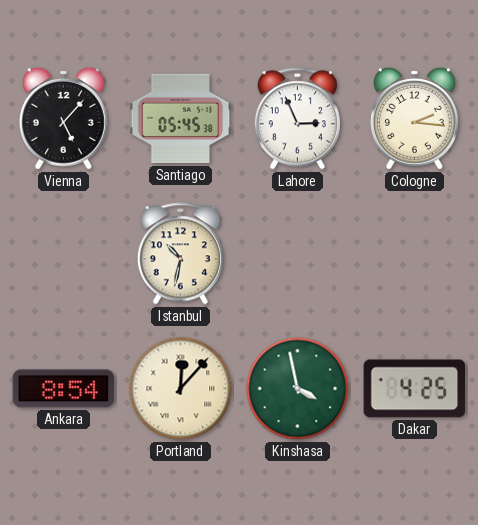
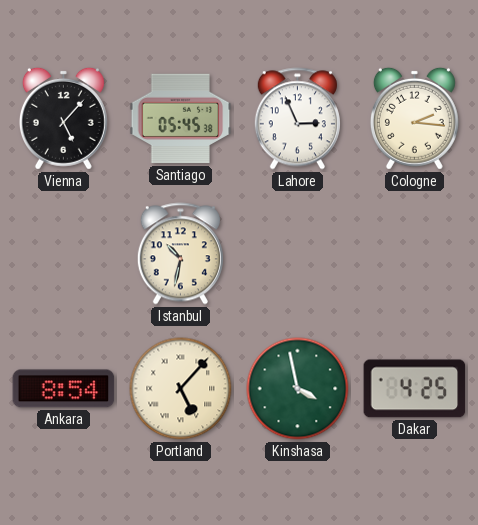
Portland: 12:07 -> 5:07 (181, 389)
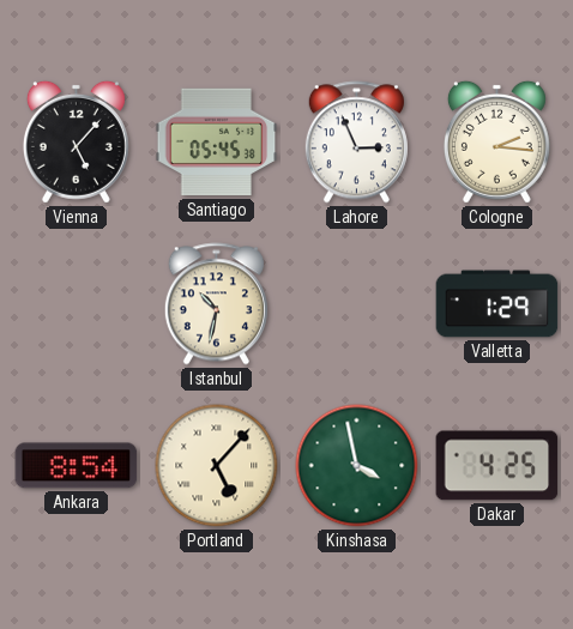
Valletta: none -> 1:29 (497, 304)
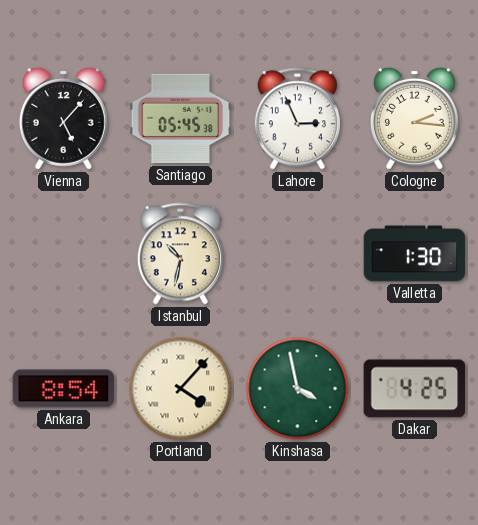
Valletta: 1:29 -> 1:30 (415, 254)
Portland: 5:07 -> 4:07 (181, 389)
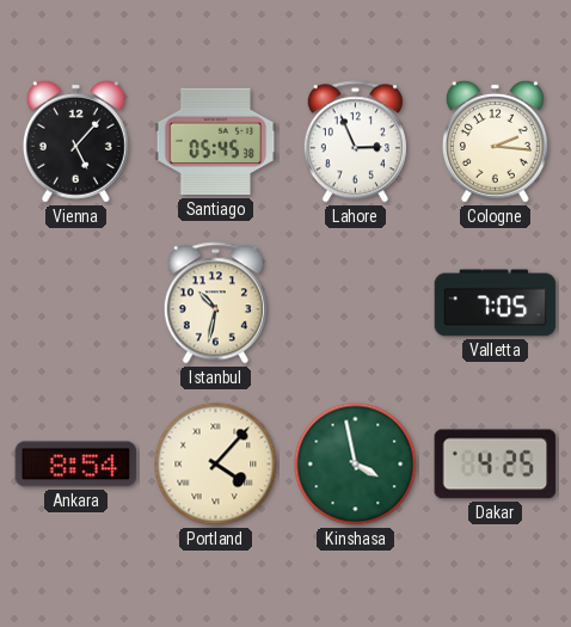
Valletta: 1:30 -> 7:05 (496, 303)
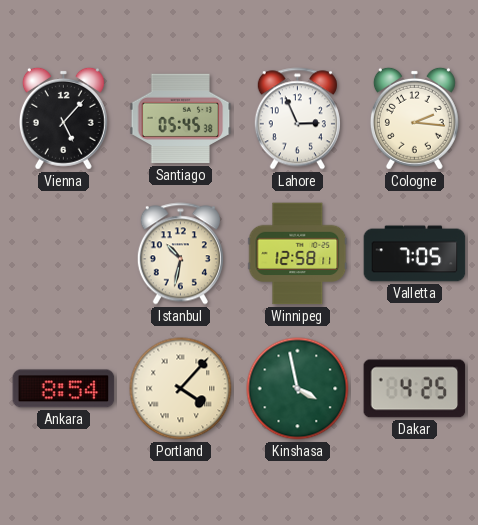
Winnipeg: none -> 12:58 (298, 254)
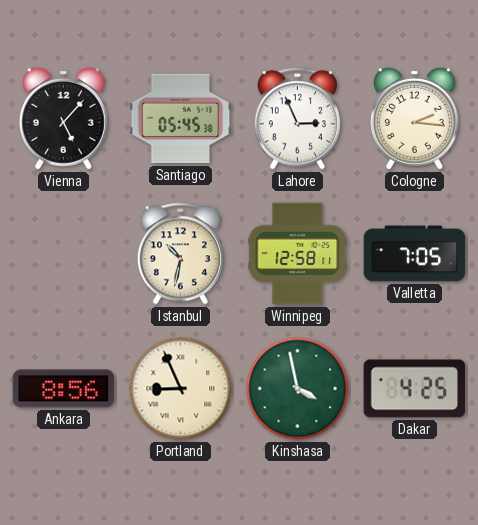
Ankara: 8:54 -> 8:56 (64, 389)
Portland: 4:07 -> 8:56 (181, 389)
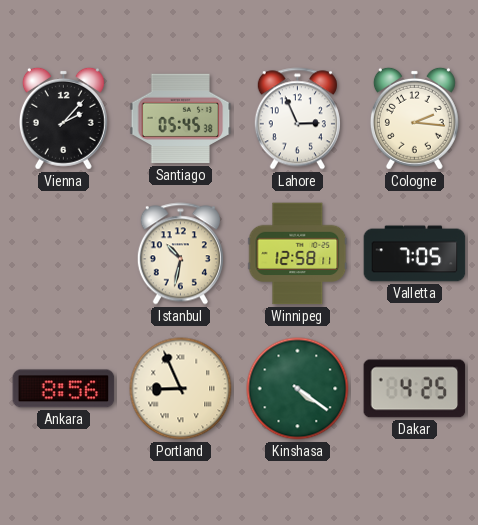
Vienna: 5:07 -> 2:07 (63, 118)
Kinshasa: 3:58 -> 4:21 (298, 389)
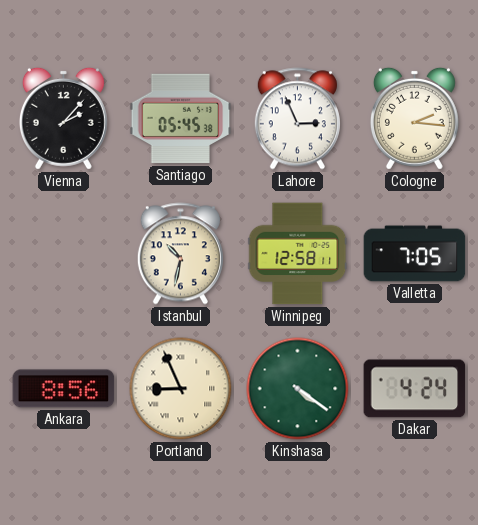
Dakar: 4:25 -> 4:24 (415, 389)
